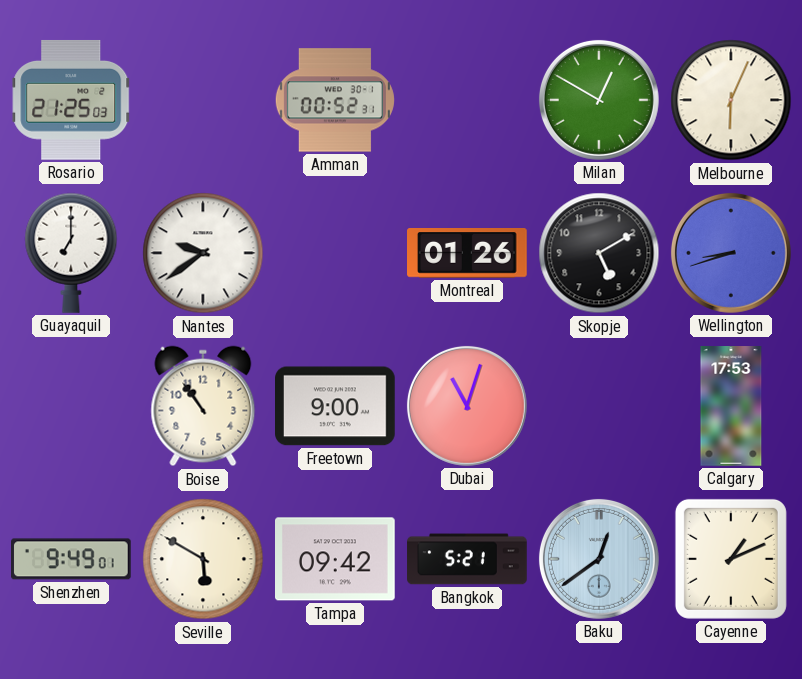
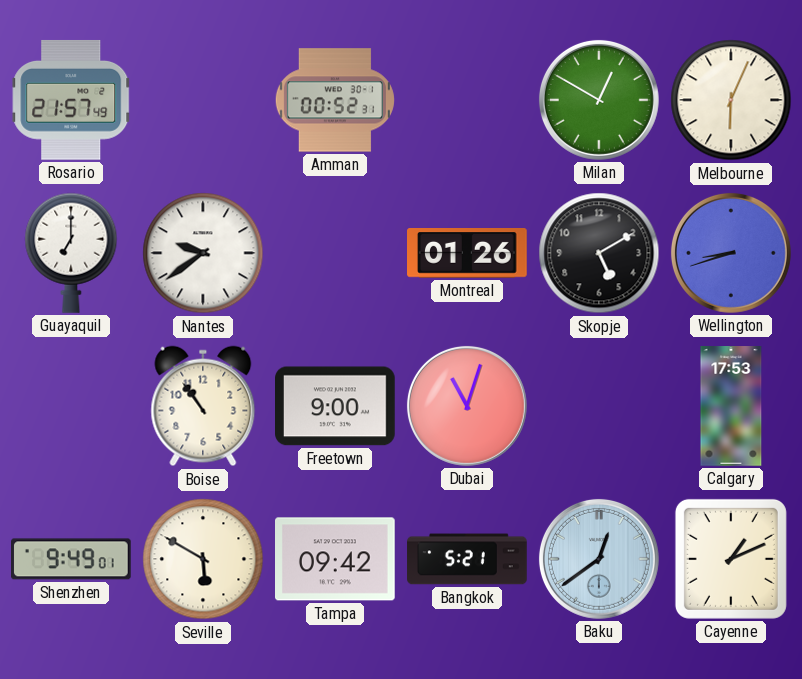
Rosario: 21:25 -> 21:57 (71, 100)
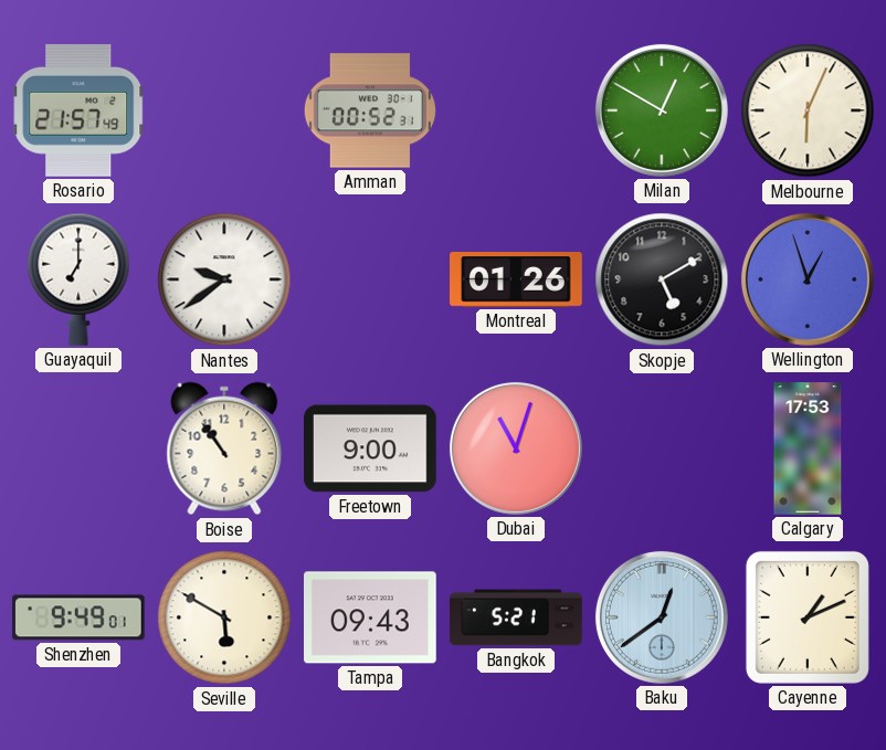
Wellington: 8:42 -> 12:57 (808, 279)
Tampa: 09:42 -> 09:43 (371, 617)
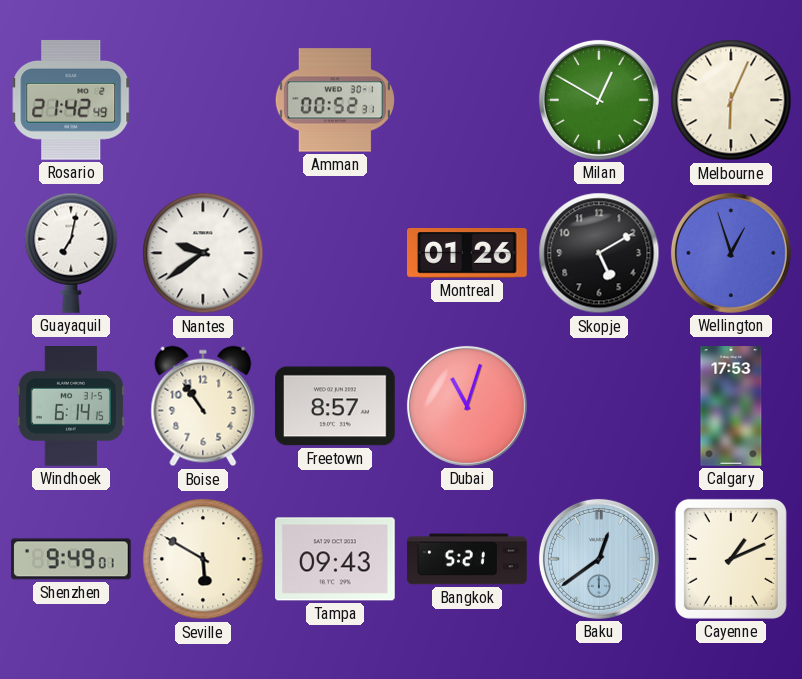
Rosario: 21:57 -> 21:42 (71, 100)
Guayaquil: 7:00 -> 7:02 (71, 253)
Windhoek: none -> 6:14 (71, 407)
Freetown: 9:00 -> 8:57 (336, 406)
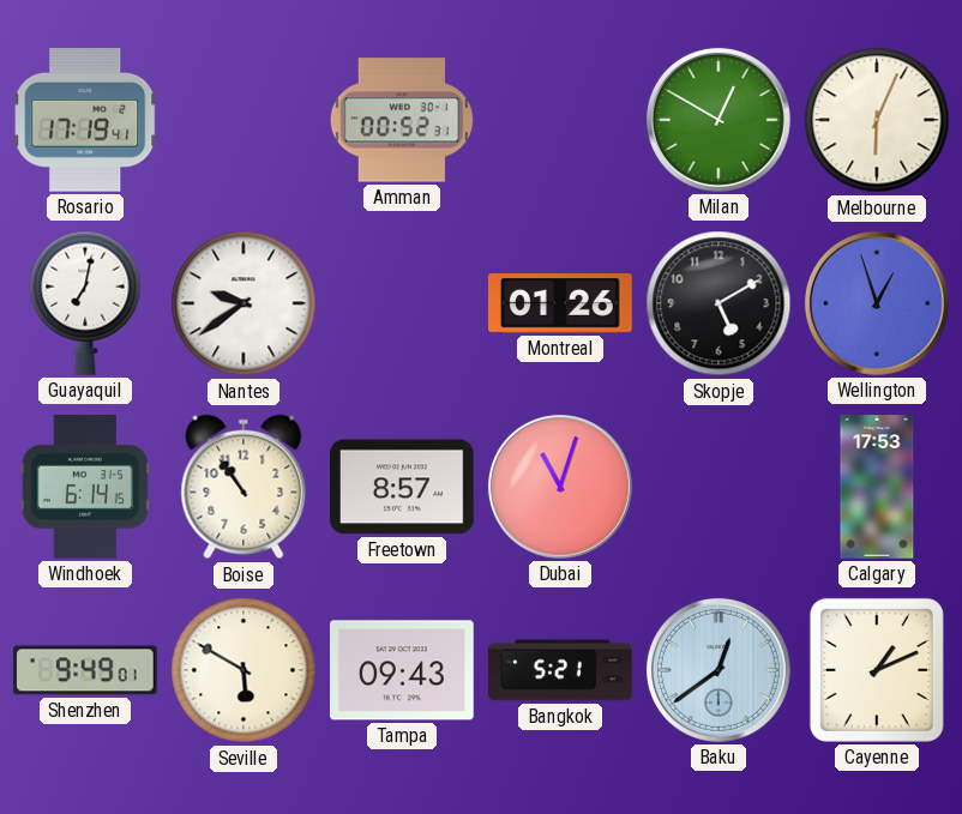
Rosario: 21:42 -> 17:19 (85, 120)
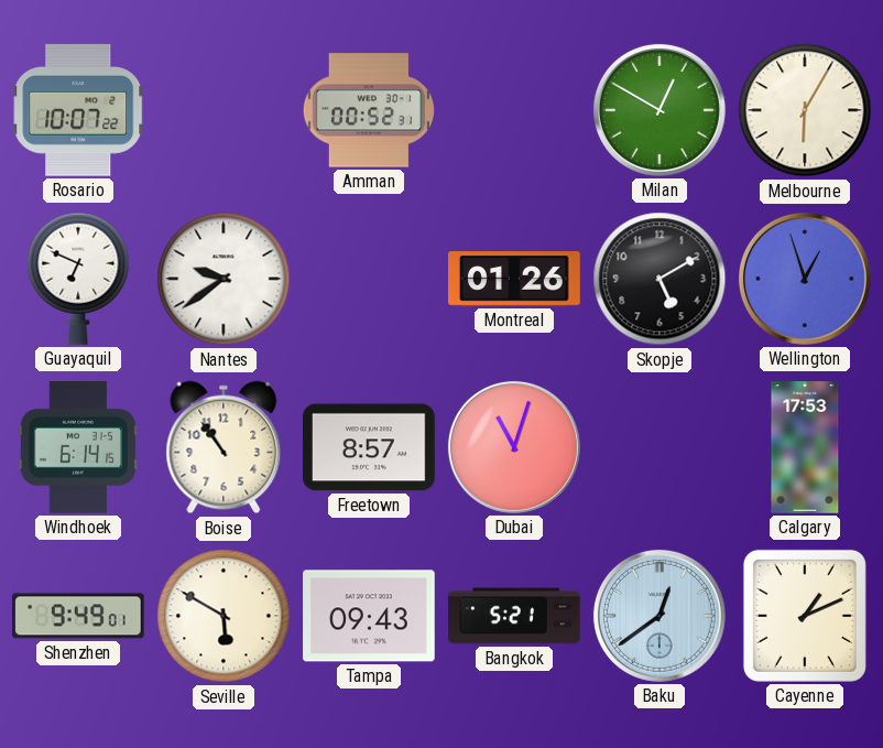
Rosario: 17:19 -> 10:07 (78, 110)
Melbourne: 6:04 -> 6:05 (805, 110)
Guayaquil: 7:02 -> 6:49 (78, 279)
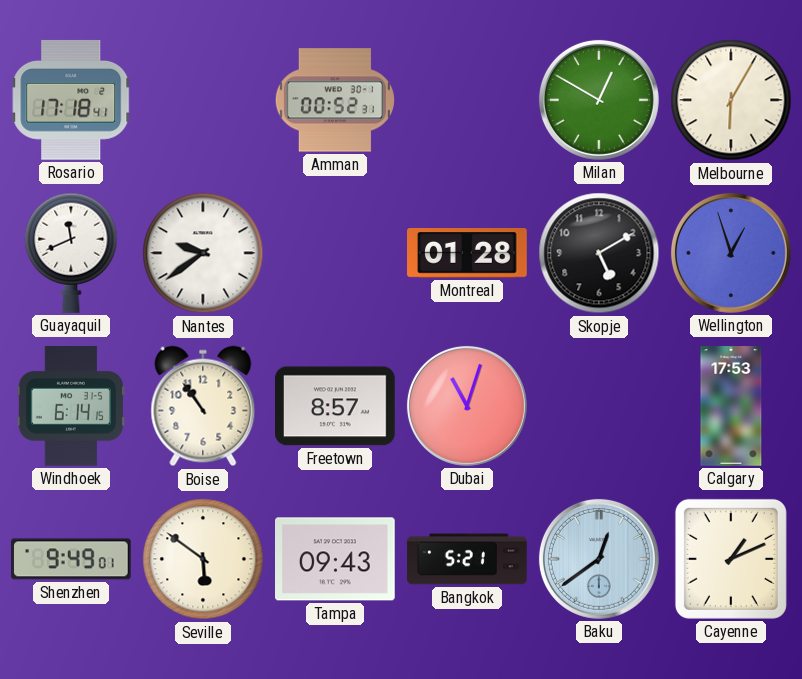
Rosario: 10:07 -> 17:18 (71, 100)
Guayaquil: 6:49 -> 11:41 (71, 253)
Montreal: 01:26 -> 01:28 (468, 254)
Seville: 5:50 -> 5:51 (203, 559)
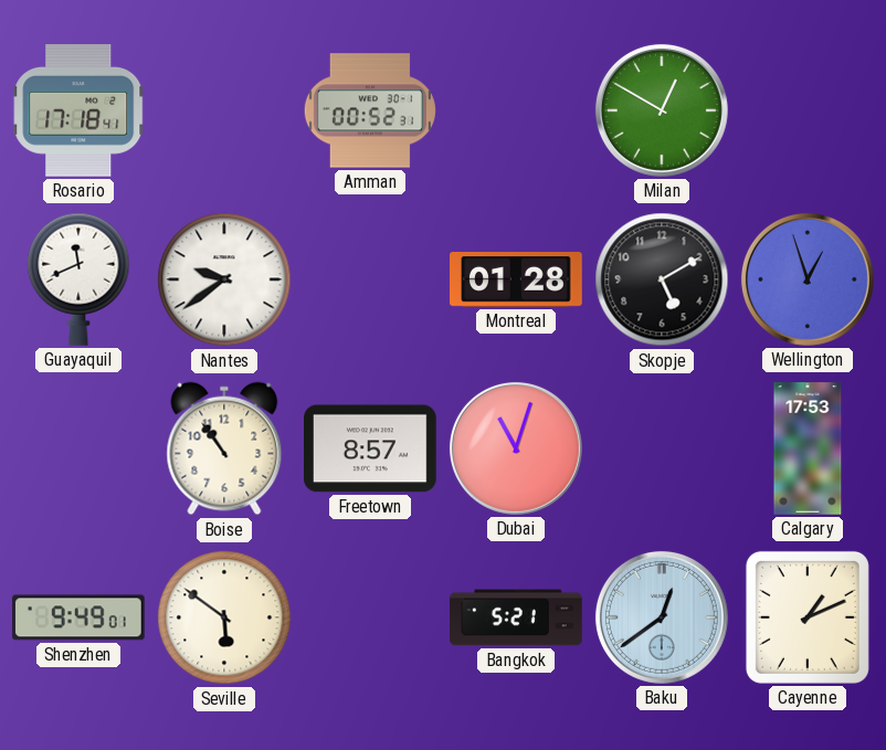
Melbourne: 6:05 -> none (731, 100)
Windhoek: 6:14 -> none (71, 407)
Tampa: 09:43 -> none (336, 559)
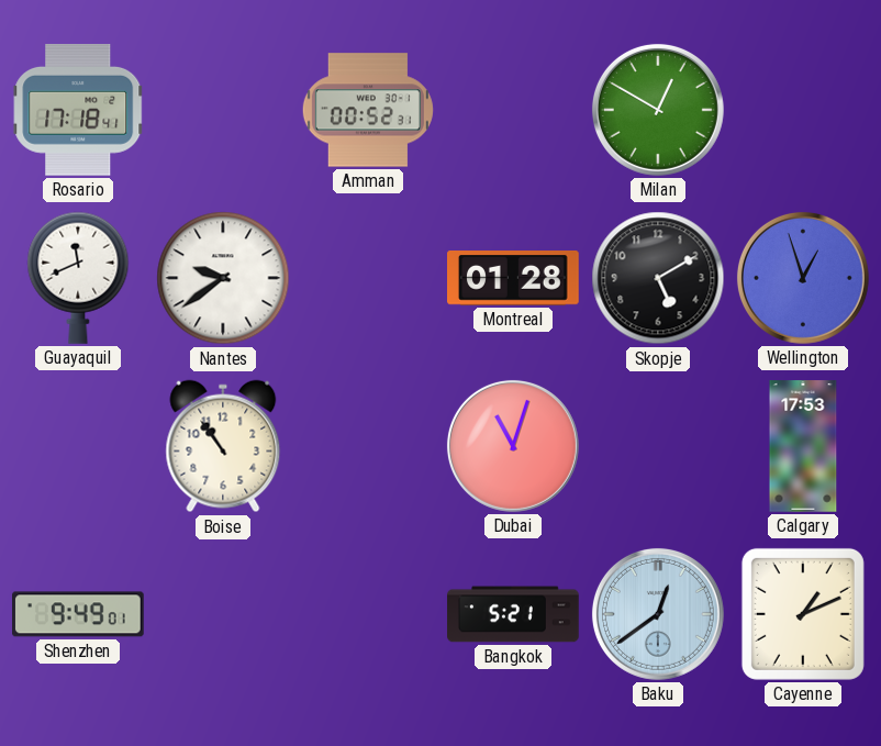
Freetown: 8:57 -> none (371, 448)
Seville: 5:51 -> none (224, 617)
